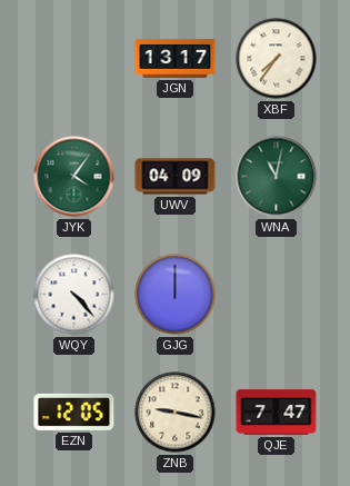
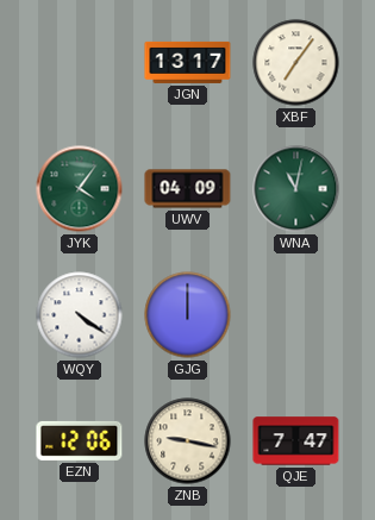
XBF: 7:36 -> 7:06 (296, 63)
WQY: 4:23 -> 4:21 (80, 315)
EZN: 12:05 -> 12:06 (80, 440)
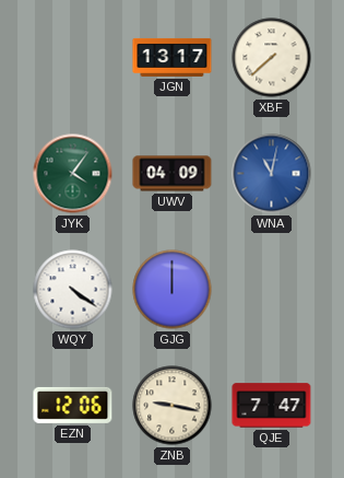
XBF: 7:06 -> 7:38 (272, 58)
WNA dial: green -> blue (272, 174)
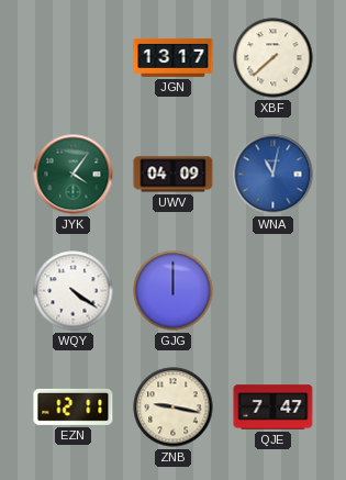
EZN: 12:06 -> 12:11 (74, 406)
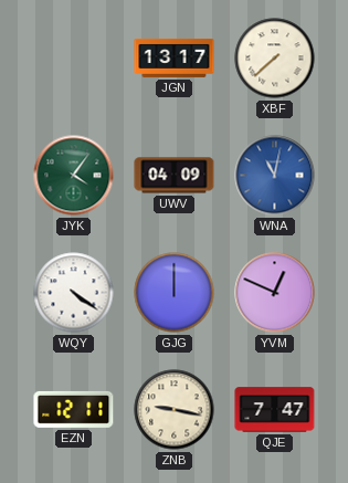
YVM: none -> 12:49 (275, 293)
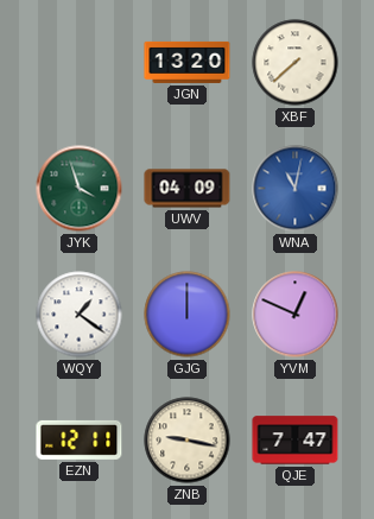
JGN: 13:17 -> 13:20 (188, 62)
JYK: 4:06 -> 3:57 (80, 189)
WQY: 4:21 -> 1:21 (80, 315)
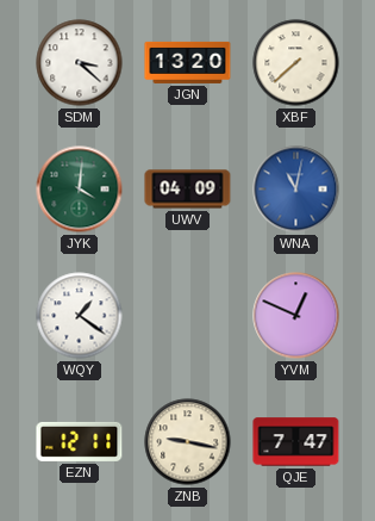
SDM: none -> 3:22 (80, 63)
JYK: 3:57 -> 4:01 (80, 190)
GJG: 12:00 -> none (188, 315)
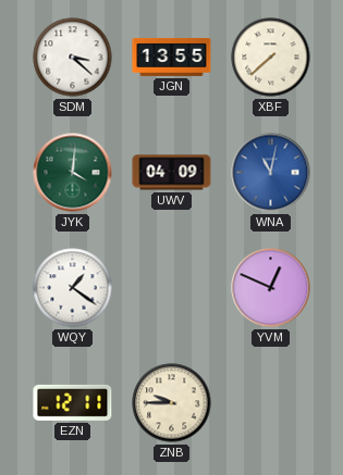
JGN: 13:20 -> 13:55 (172, 57)
ZNB: 9:17 -> 9:45 (172, 403)
QJE: 7:47 -> none (296, 442)
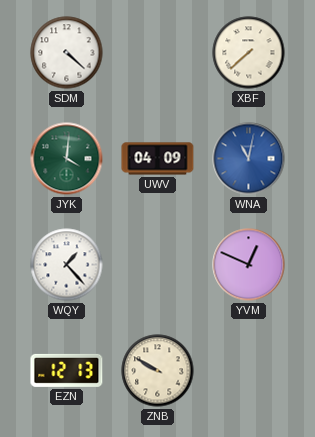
SDM: 3:22 -> 4:22 (67, 53)
JGN: 13:55 -> none (172, 57)
WQY: 1:21 -> 1:23 (67, 265)
EZN: 12:11 -> 12:13 (67, 370)
ZNB: 9:45 -> 9:50 (158, 371)
